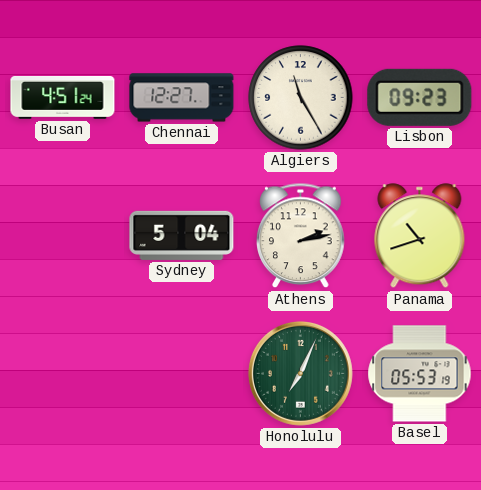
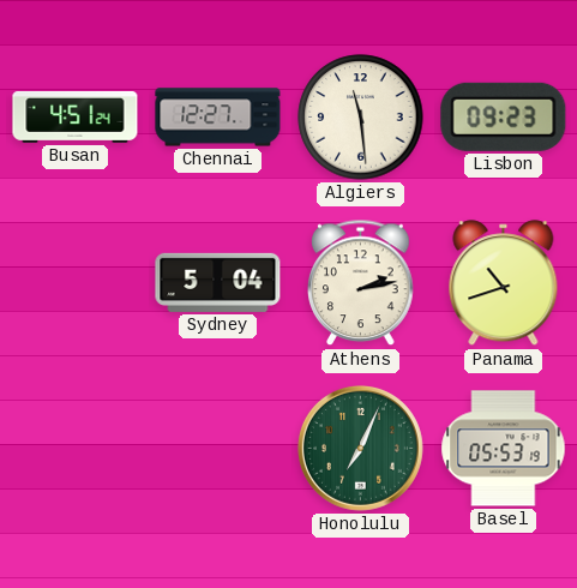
Algiers: 11:25 -> 11:29 (361, 118)
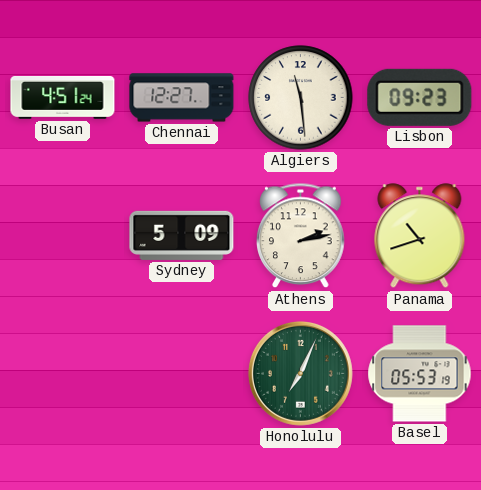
Sydney: 5:04 -> 5:09 (182, 235)
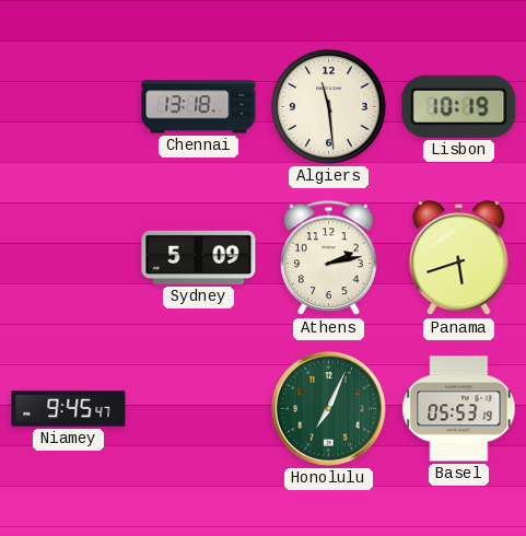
Busan: 4:51 -> none (63, 98)
Chennai: 12:27 -> 13:18 (199, 107)
Lisbon: 09:23 -> 10:19 (459, 106)
Panama: 10:42 -> 5:42 (459, 258)
Niamey: none -> 9:45 (69, 409)
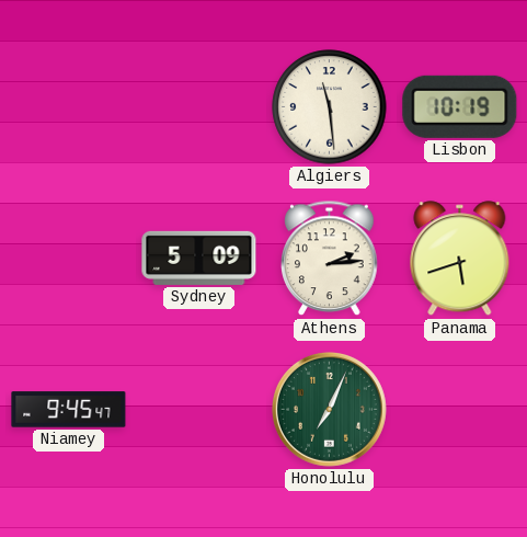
Chennai: 13:18 -> none (199, 107)
Athens: 2:13 -> 2:14 (330, 259)
Basel: 05:53 -> none (459, 409)
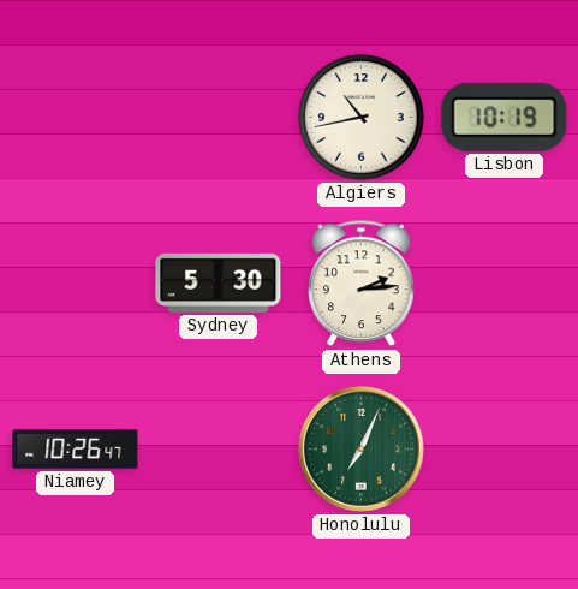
Algiers: 11:29 -> 10:43 (362, 118)
Sydney: 5:09 -> 5:30 (219, 282)
Panama: 5:42 -> none (460, 259)
Niamey: 9:45 -> 10:26 (76, 450)
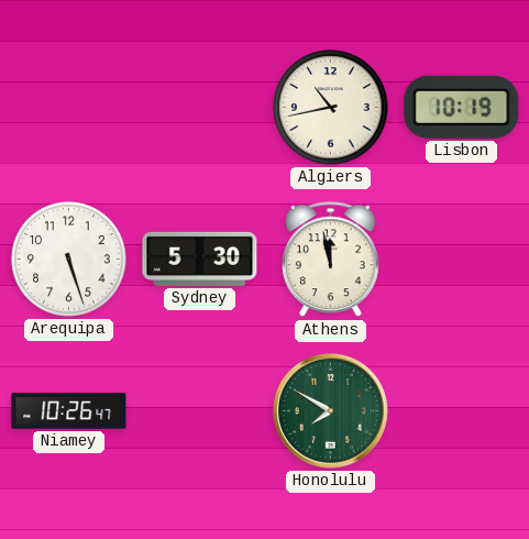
Arequipa: none -> 5:27 (69, 260)
Athens: 2:14 -> 11:58 (331, 260)
Honolulu: 7:04 -> 7:50 (330, 410)
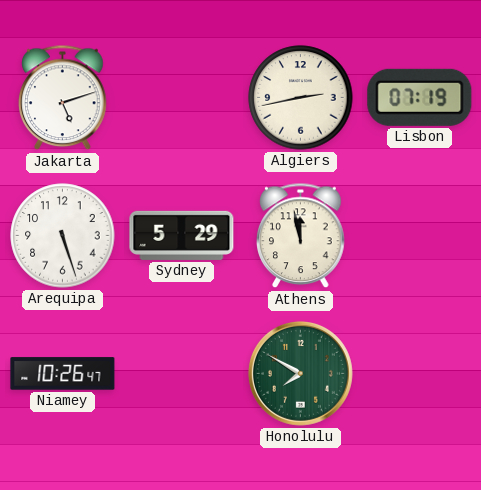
Jakarta: none -> 5:12 (63, 98)
Algiers: 10:43 -> 2:43 (301, 98)
Lisbon: 10:19 -> 07:19 (420, 97)
Sydney: 5:30 -> 5:29 (182, 235)
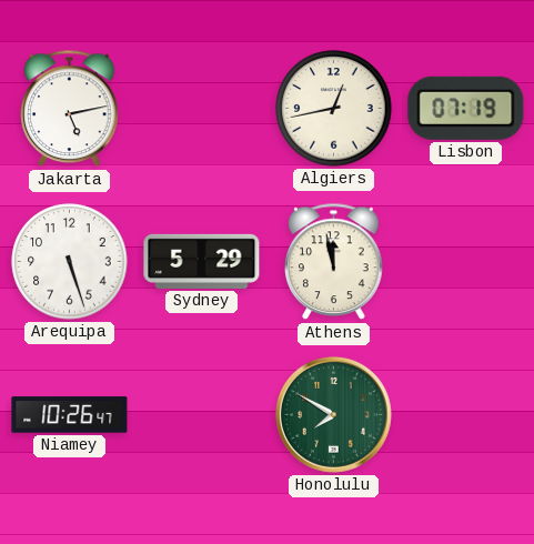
Jakarta: 5:12 -> 5:13 (70, 109)
Algiers: 2:43 -> 12:43 (334, 109)
